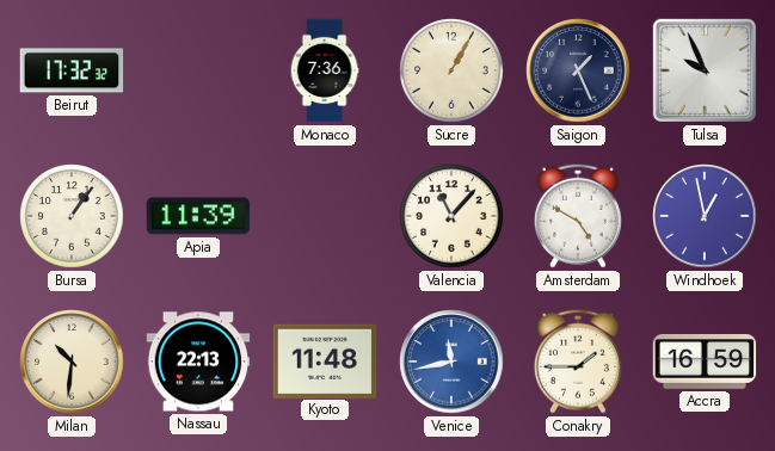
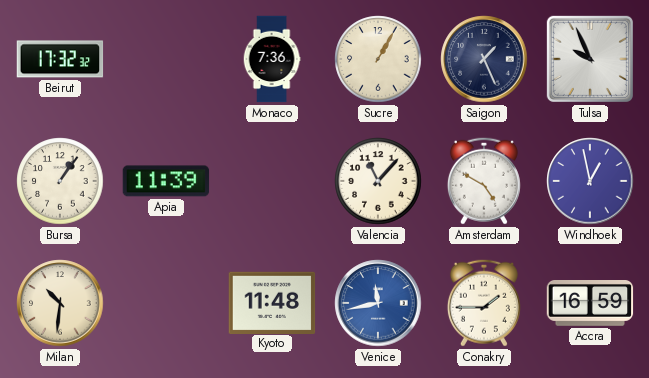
Nassau: 22:13 -> none (198, 362)
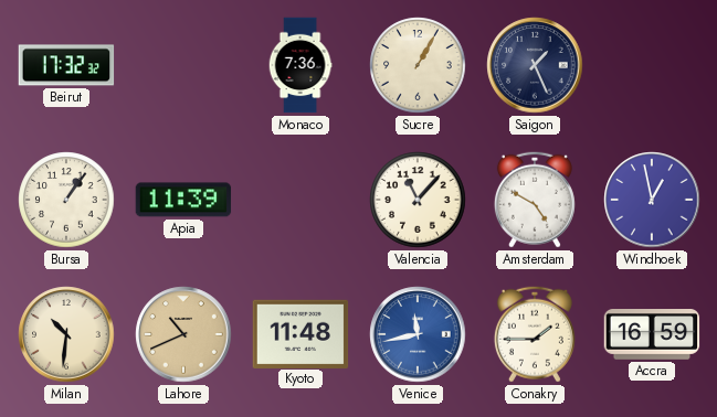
Tulsa: 9:56 -> none (590, 59)
Lahore: none -> 10:41 (183, 334)
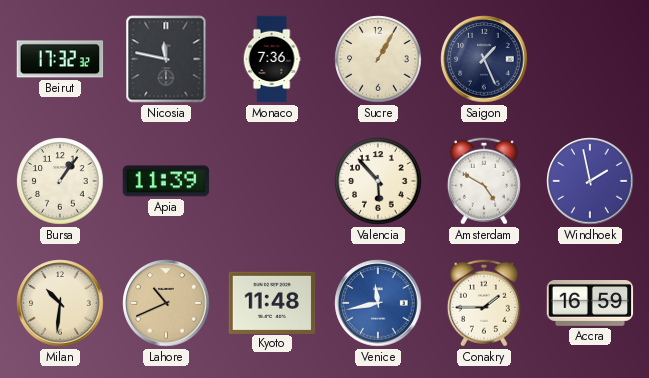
Nicosia: none -> 11:47 (166, 59)
Valencia: 11:07 -> 5:53 (378, 181)
Windhoek: 12:58 -> 1:58 (590, 181)
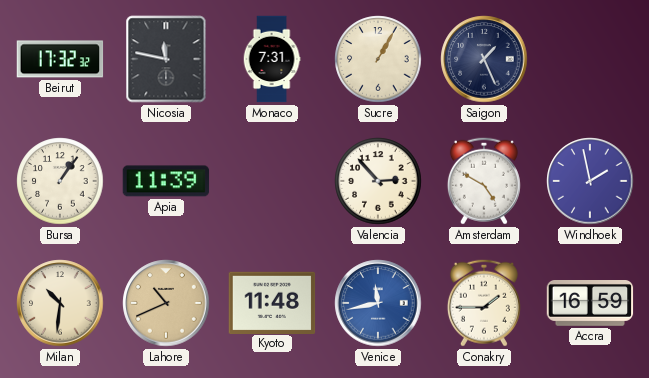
Monaco: 7:36 -> 7:31 (272, 59)
Valencia: 5:53 -> 2:53 (378, 181)
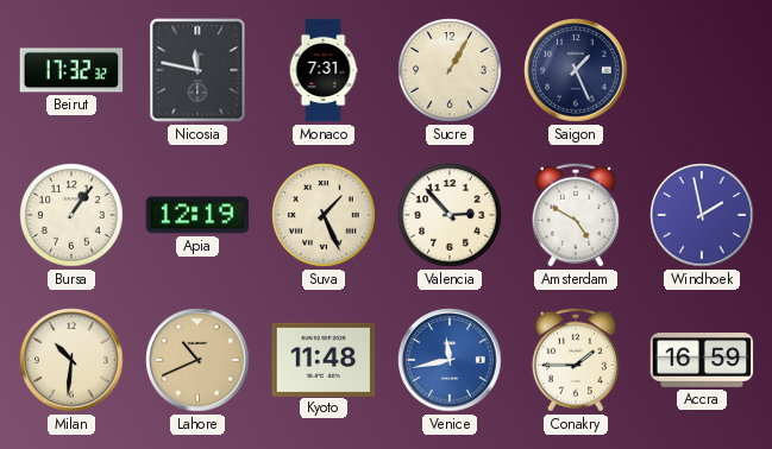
Apia: 11:39 -> 12:19 (197, 215)
Suva: none -> 1:26 (324, 215)
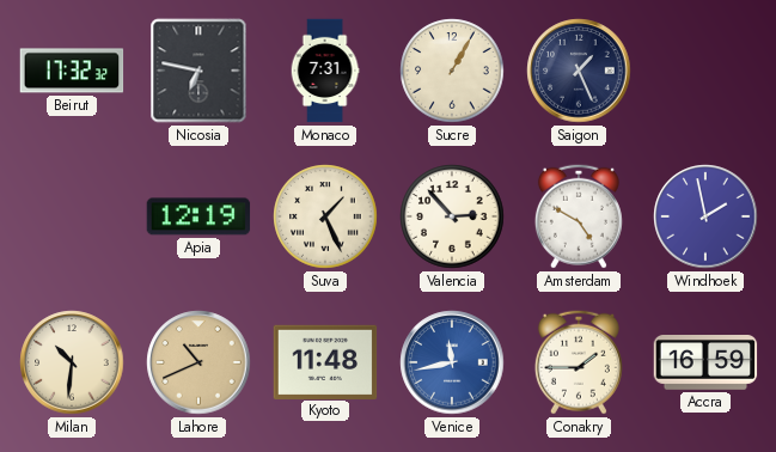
Nicosia: 11:47 -> 6:47 (198, 71)
Bursa: 1:06 -> none (71, 215)
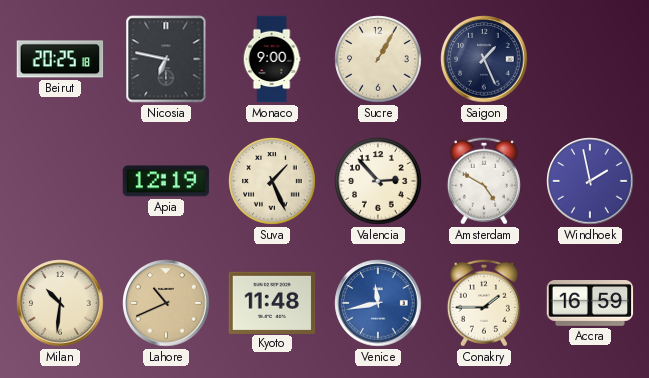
Beirut: 17:32 -> 20:25 (60, 59)
Monaco: 7:31 -> 9:00 (272, 59)
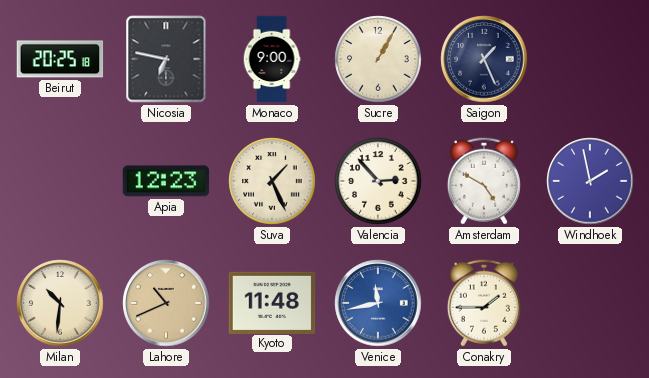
Apia: 12:19 -> 12:23 (166, 181)
Accra: 16:59 -> none (590, 304)
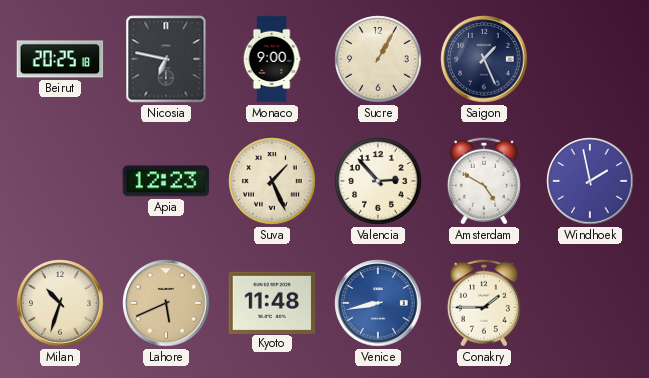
Milan: 10:31 -> 10:33 (60, 303)
Lahore: 10:41 -> 5:41 (166, 303)
Venice: 11:43 -> 8:43 (378, 303)
